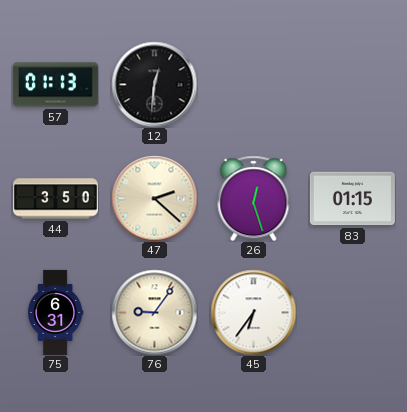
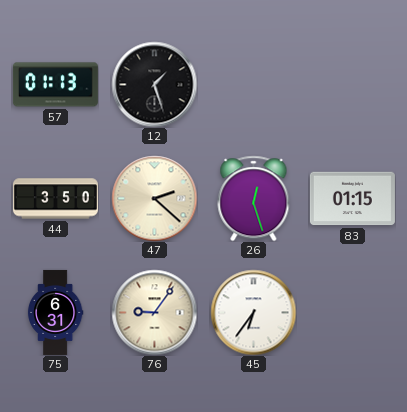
12: 12:31 -> 1:27 (154, 84)
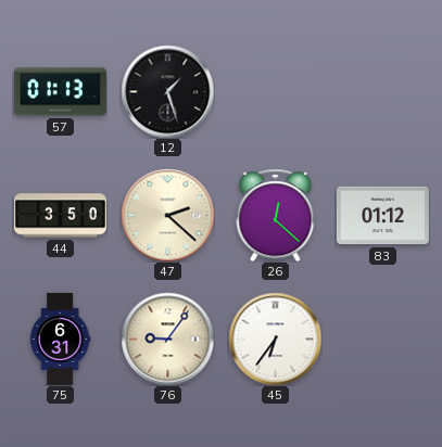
26: 12:27 -> 12:22 (276, 215)
83: 01:15 -> 01:12 (382, 216)
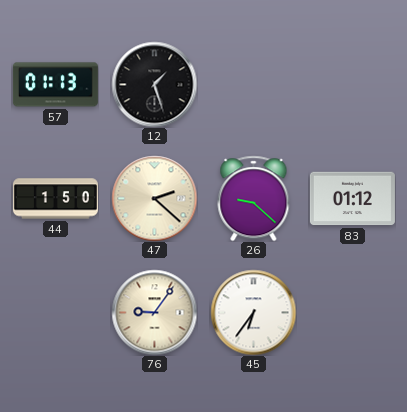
44: 3:50 -> 1:50 (55, 199)
26: 12:22 -> 9:22 (254, 198)
75: 6:31 -> none (60, 339)
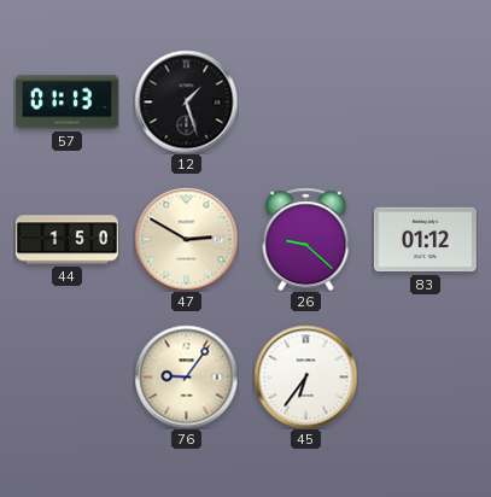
47: 2:22 -> 2:50 (186, 239)
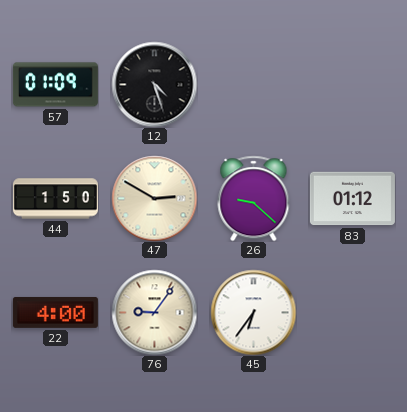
57: 01:13 -> 01:09 (55, 85)
12: 1:27 -> 4:27 (154, 84)
22: none -> 4:00 (55, 312)
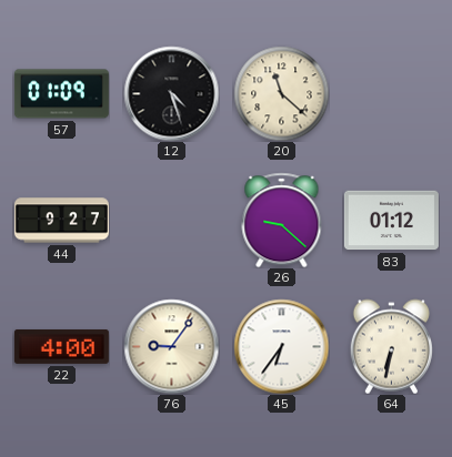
20: none -> 11:22 (281, 93)
44: 1:50 -> 9:27 (61, 221)
47: 2:50 -> none (154, 198)
64: none -> 6:32 (391, 346)
